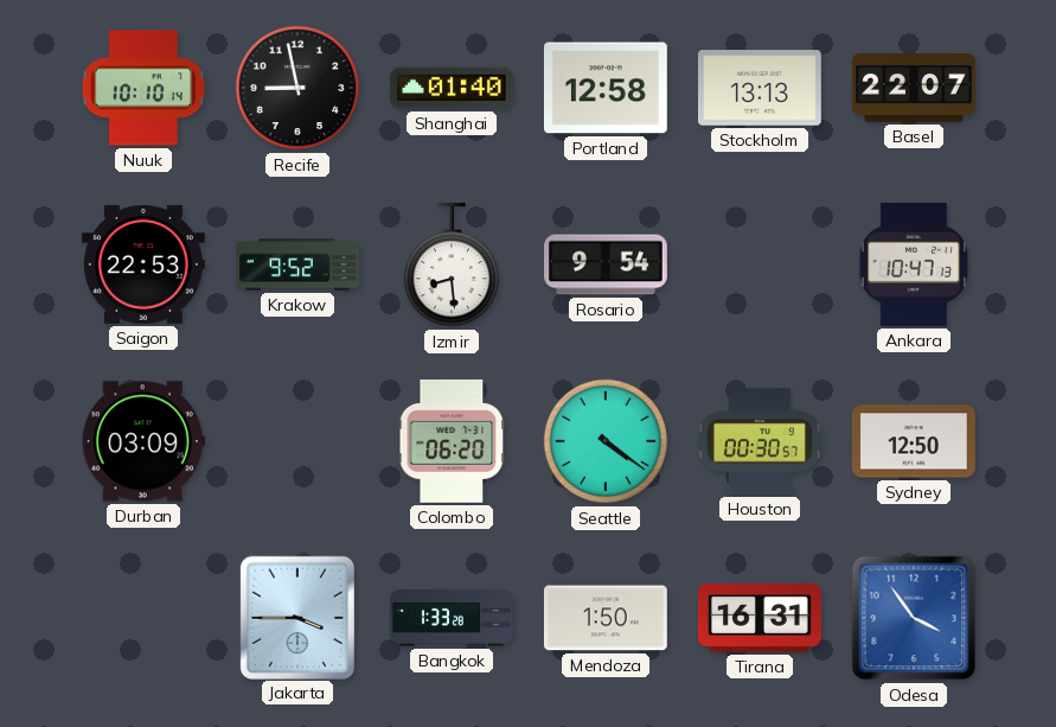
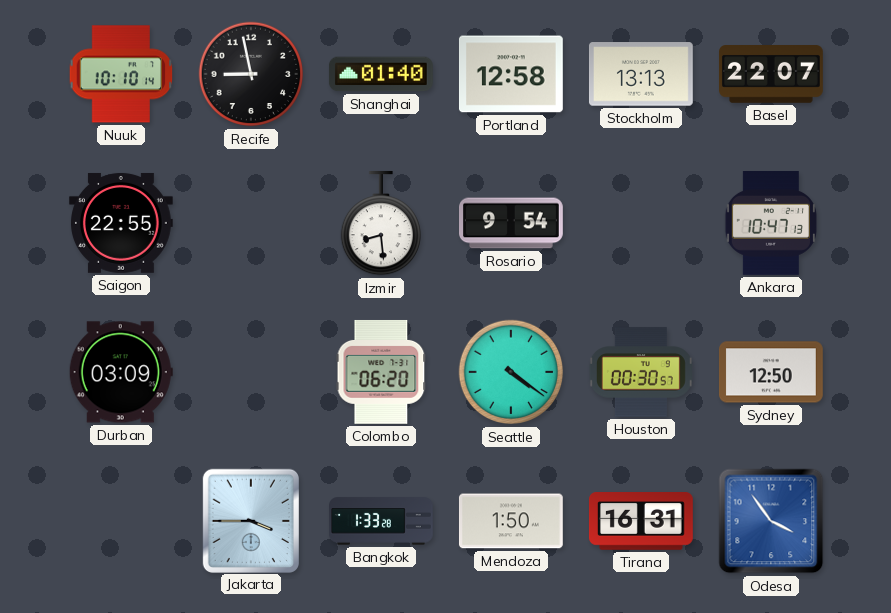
Saigon: 22:53 -> 22:55 (121, 223)
Krakow: 9:52 -> none (299, 264)
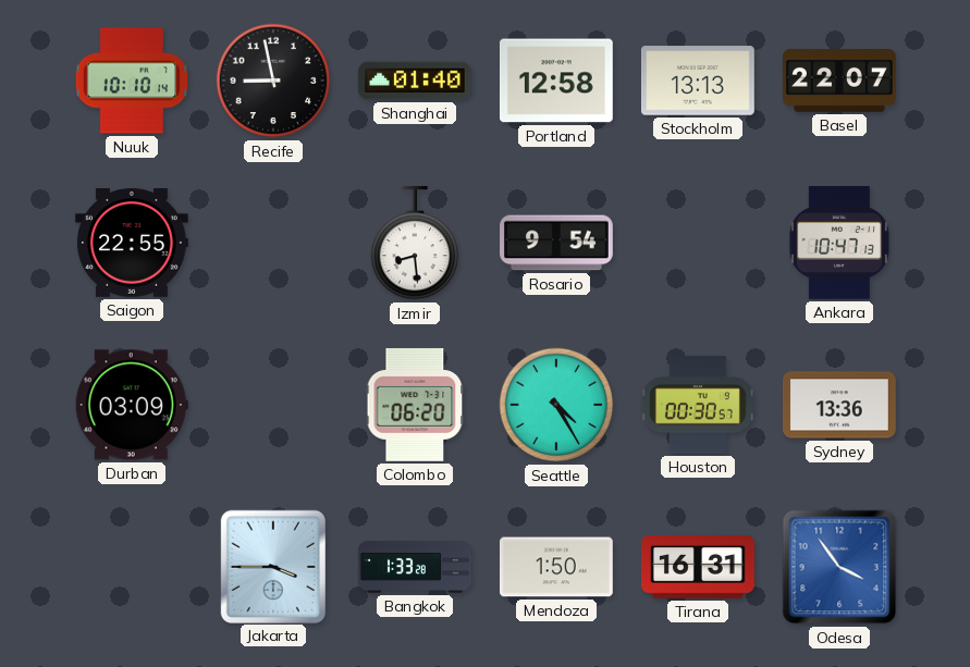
Seattle: 4:21 -> 4:25 (556, 405)
Sydney: 12:50 -> 13:36 (839, 405)
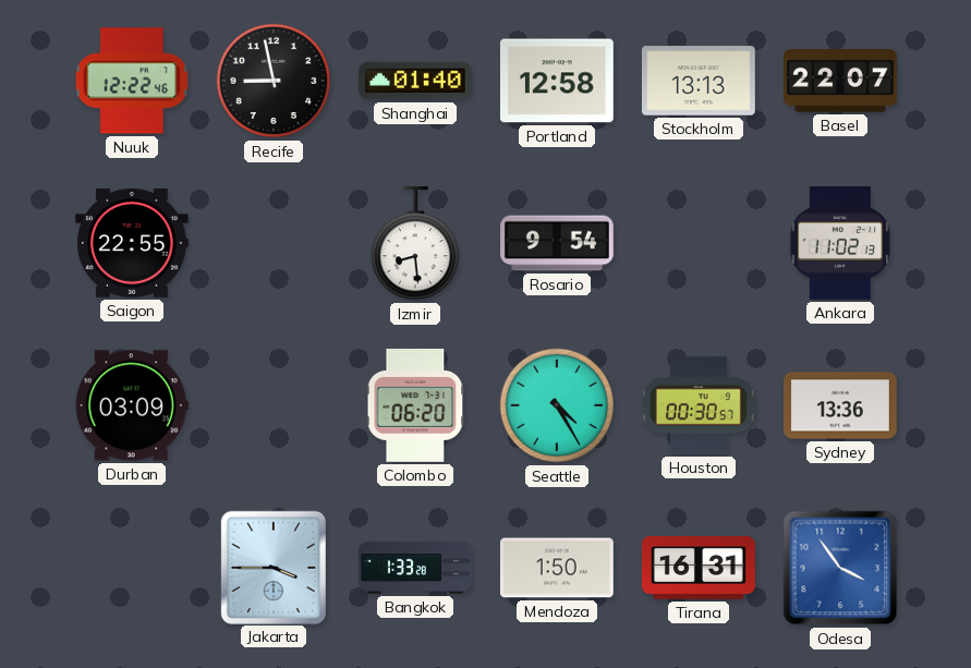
Nuuk: 10:10 -> 12:22 (132, 81)
Ankara: 10:47 -> 11:02 (840, 244)
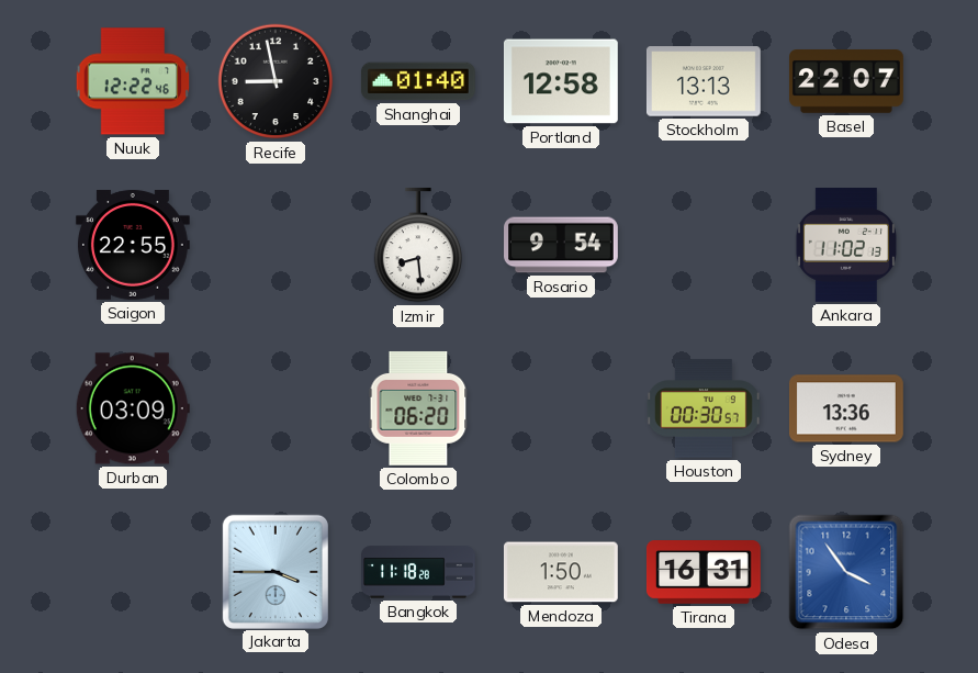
Seattle: 4:25 -> none (557, 405)
Bangkok: 1:33 -> 11:18 (419, 572)
